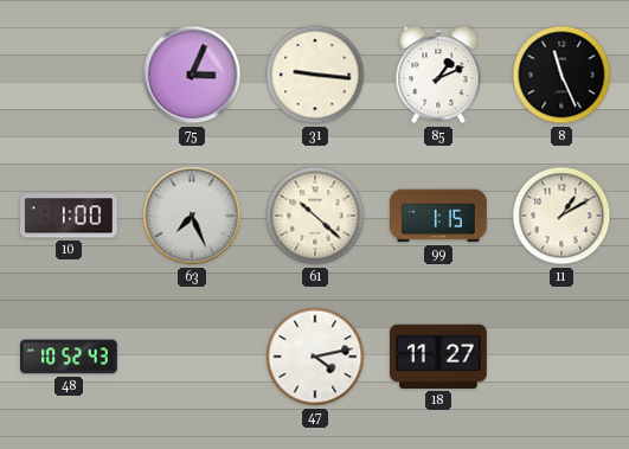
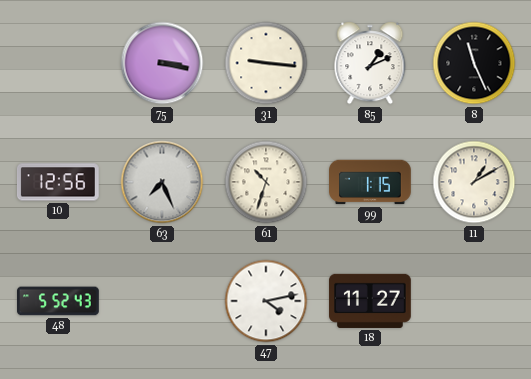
75: 3:04 -> 3:17 (162, 63)
10: 1:00 -> 12:56 (58, 182)
61: 10:22 -> 10:33 (266, 182)
48: 10:52 -> 5:52 (59, 301)
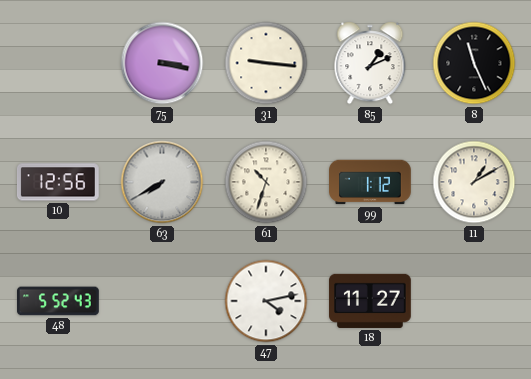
63: 7:26 -> 7:40 (162, 182)
99: 1:15 -> 1:12 (371, 182)
